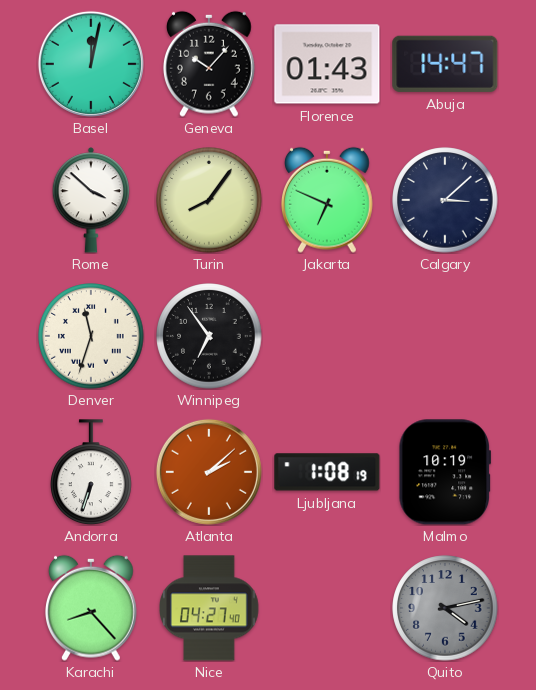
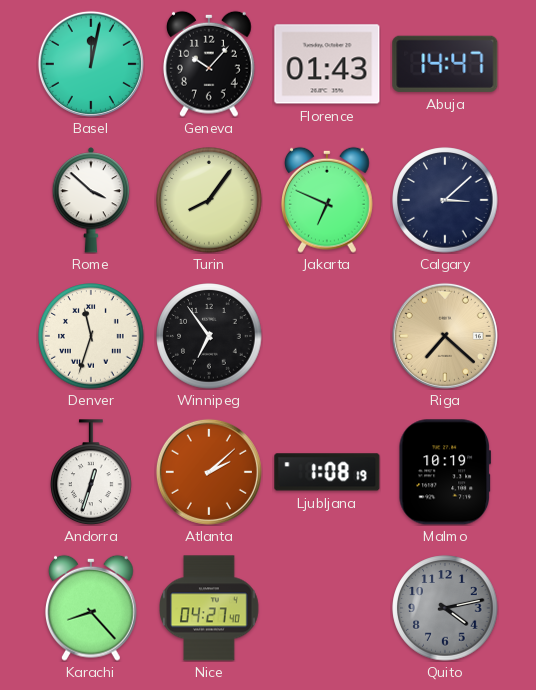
Riga: none -> 7:22 (445, 336)
Andorra: 6:33 -> 12:33 (91, 472)
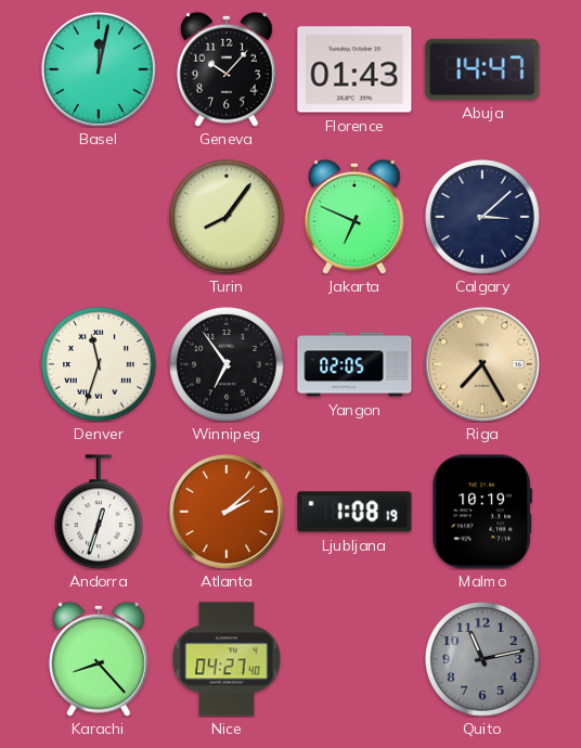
Rome: 3:52 -> none (91, 200)
Yangon: none -> 02:05 (354, 364)
Riga: 7:22 -> 7:25 (482, 364)
Quito: 4:13 -> 11:13 (482, 659)
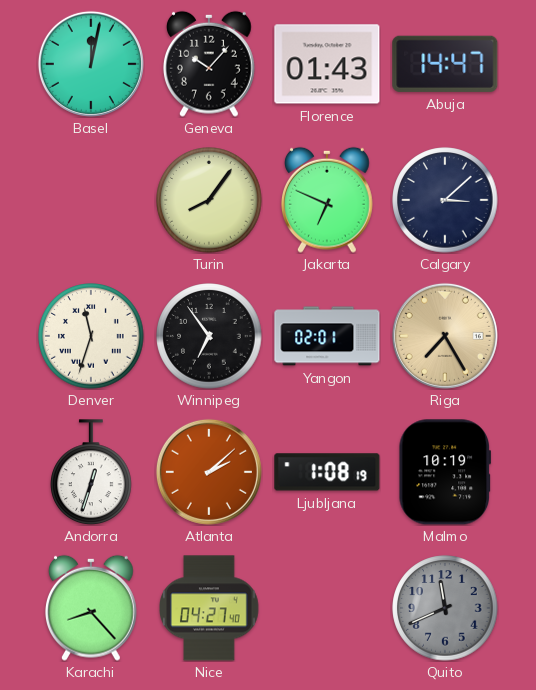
Yangon: 02:05 -> 02:01 (327, 336)
Quito: 11:13 -> 11:41 (445, 608)
